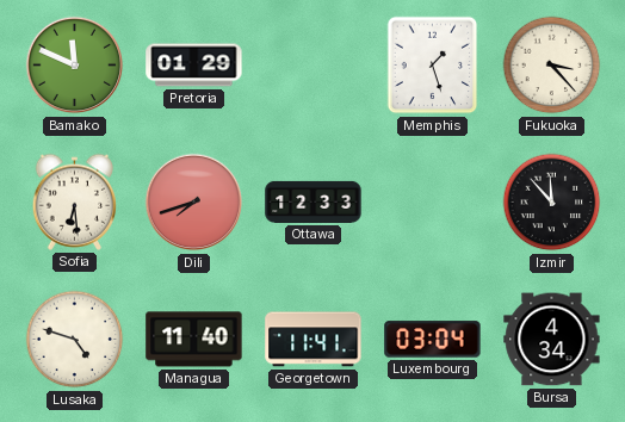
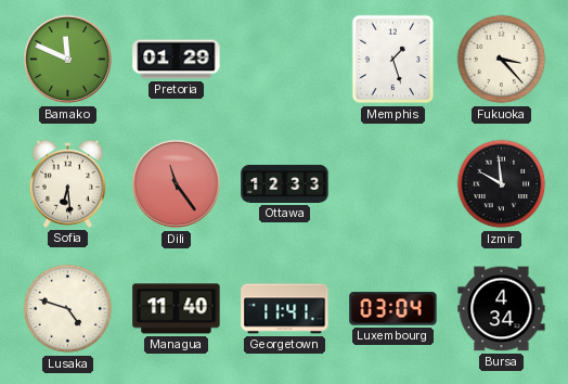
Dili: 7:42 -> 11:24 (177, 184)
Izmir: 11:53 -> 9:59 (502, 184)
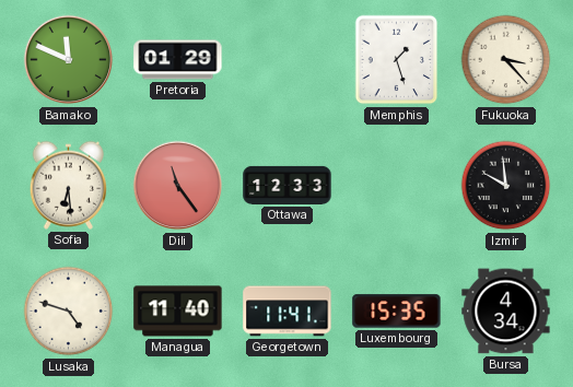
Luxembourg: 03:04 -> 15:35 (397, 312)
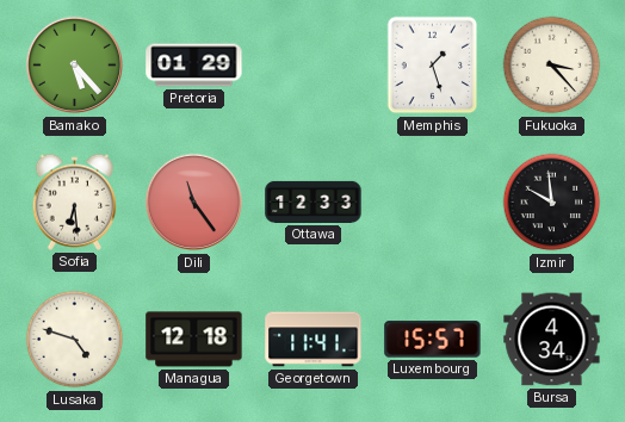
Bamako: 11:49 -> 5:23 (75, 66)
Managua: 11:40 -> 12:18 (194, 340)
Luxembourg: 15:35 -> 15:57 (433, 340)
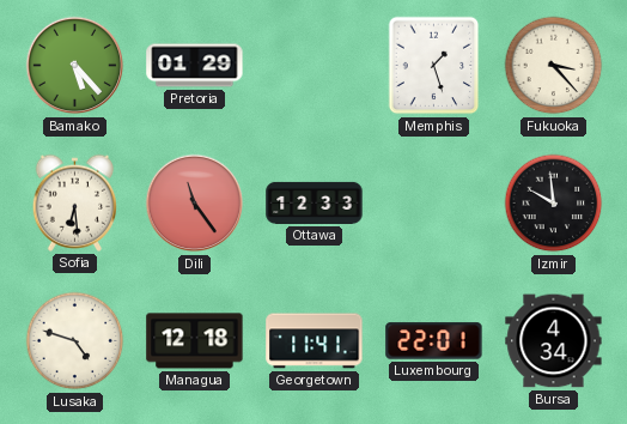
Luxembourg: 15:57 -> 22:01 (434, 341)
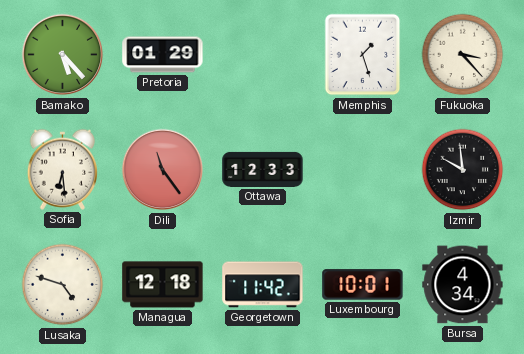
Georgetown: 11:41 -> 11:42 (263, 285)
Luxembourg: 22:01 -> 10:01 (363, 285)
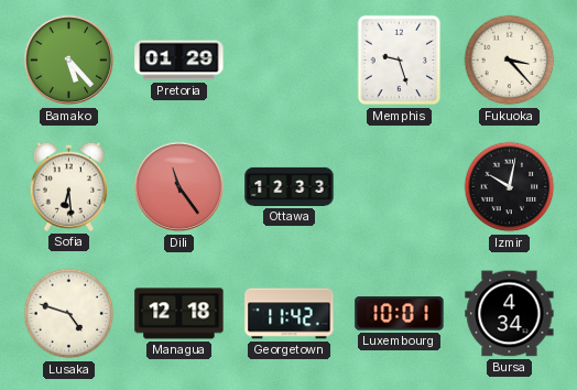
Memphis: 1:27 -> 9:27 (400, 61)
Izmir: 9:59 -> 10:02 (510, 187)
